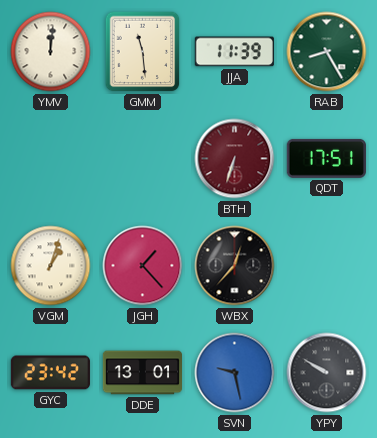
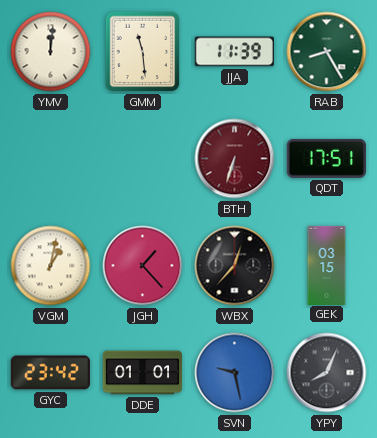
VGM: 1:03 -> 1:02 (51, 266)
GEK: none -> 03:15 (327, 265)
DDE: 13:01 -> 01:01 (142, 373)
YPY: 9:50 -> 8:04 (327, 373)
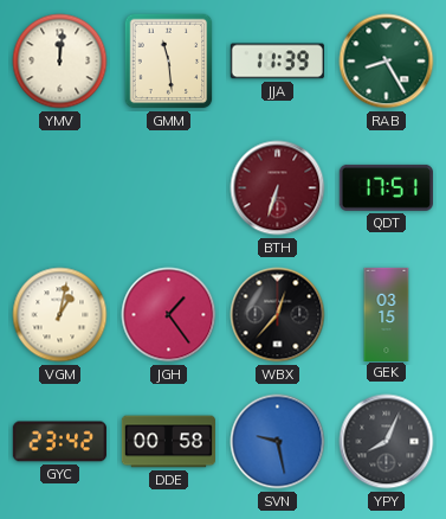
JGH: 1:23 -> 1:24 (169, 315)
DDE: 01:01 -> 00:58 (168, 442)
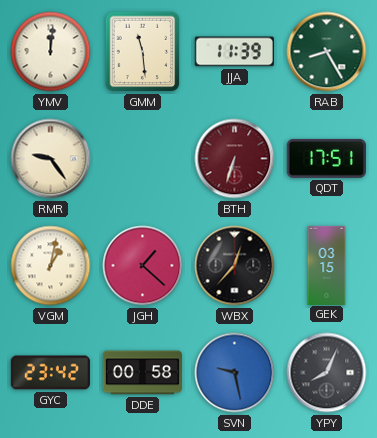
RMR: none -> 9:24 (51, 159)
JGH: 1:24 -> 1:22 (143, 266)
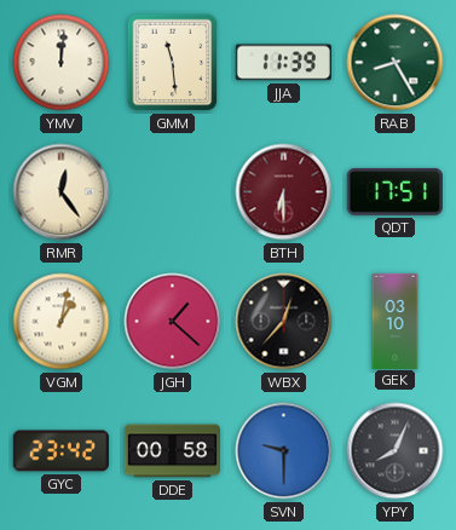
RMR: 9:24 -> 12:24 (62, 192)
BTH: 6:33 -> 6:30 (284, 192)
GEK: 03:15 -> 03:10 (396, 321)
SVN: 9:28 -> 9:30 (284, 451)
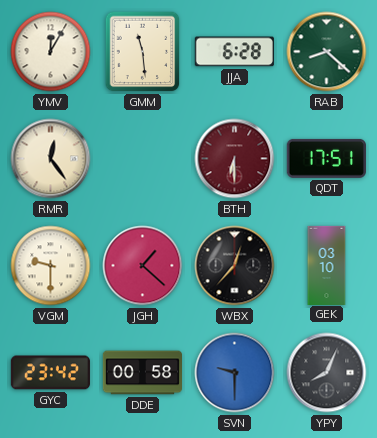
YMV: 12:01 -> 12:05 (51, 52)
JJA: 11:39 -> 6:28 (234, 52)
RAB: 8:25 -> 8:22 (327, 52)
VGM: 1:02 -> 9:30 (51, 266)
